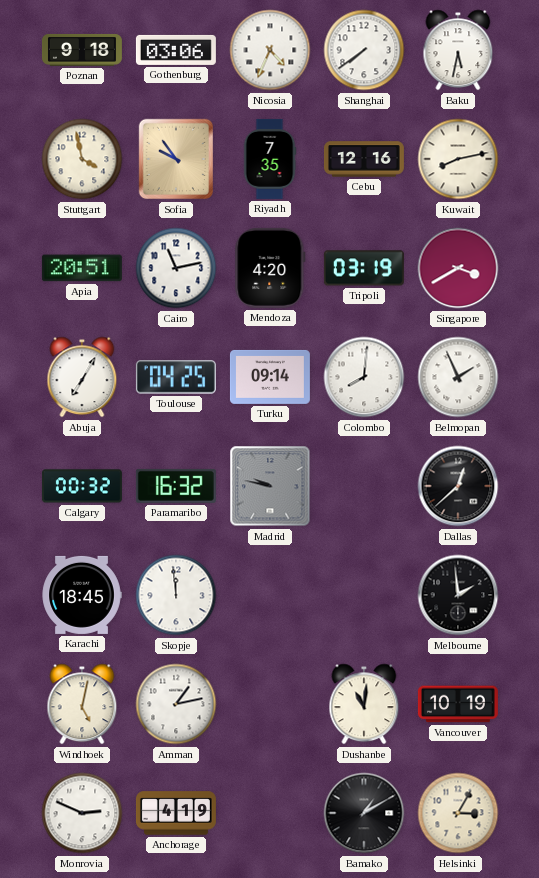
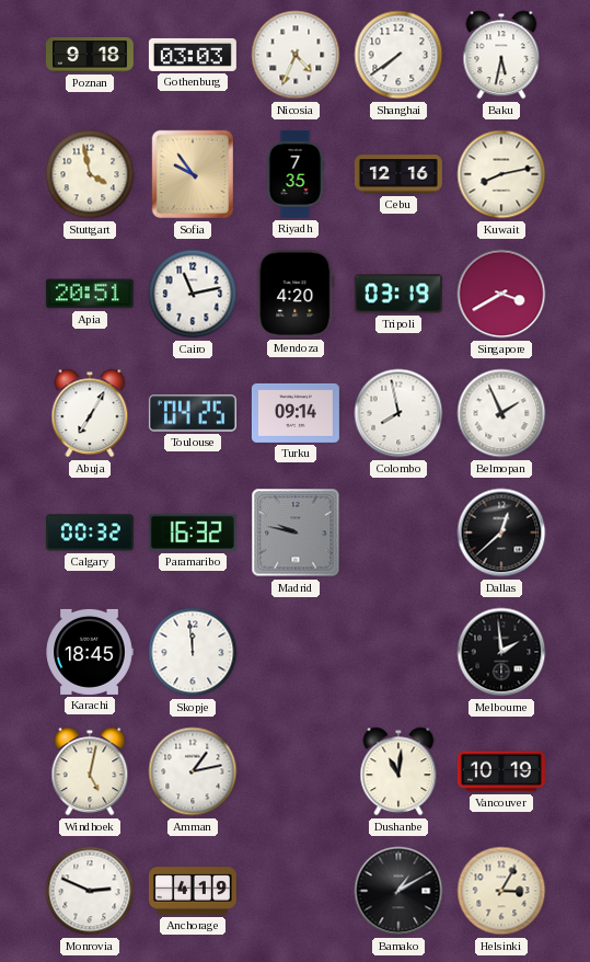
Gothenburg: 03:06 -> 03:03 (193, 55)
Colombo: 8:01 -> 7:58 (398, 413)
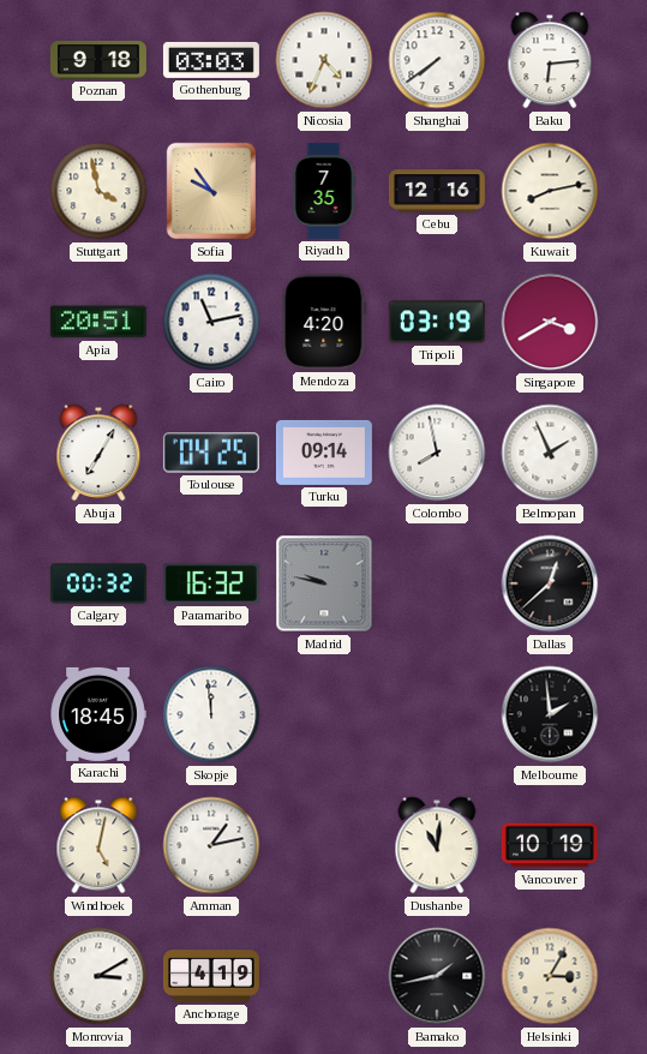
Baku: 5:32 -> 6:14 (550, 60)
Monrovia: 2:49 -> 3:10 (98, 976)
Bamako: 1:10 -> 1:43 (437, 976)
